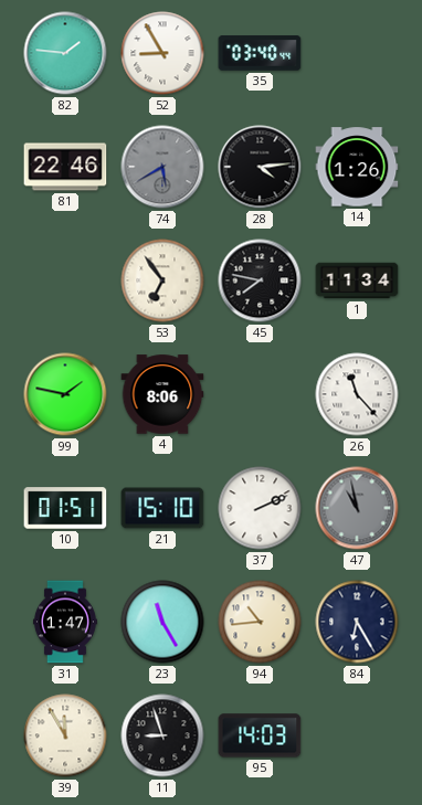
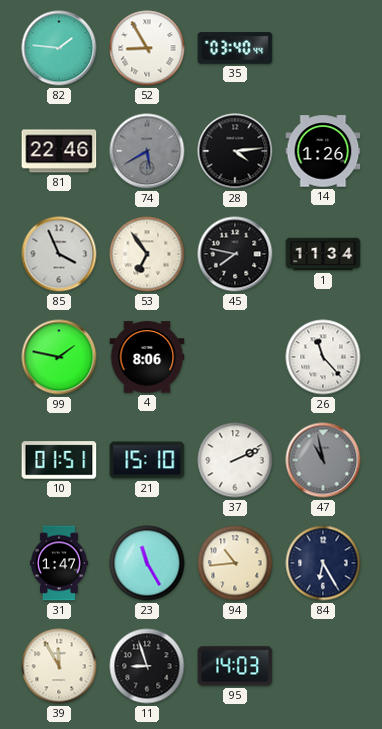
85: none -> 3:56 (59, 254)
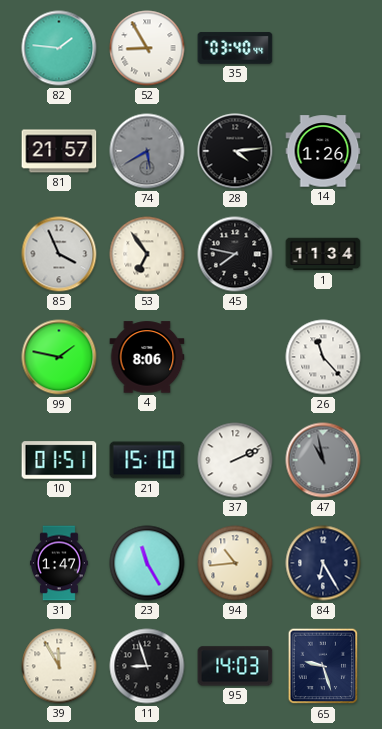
81: 22:46 -> 21:57 (59, 151)
65: none -> 9:27 (323, 666)
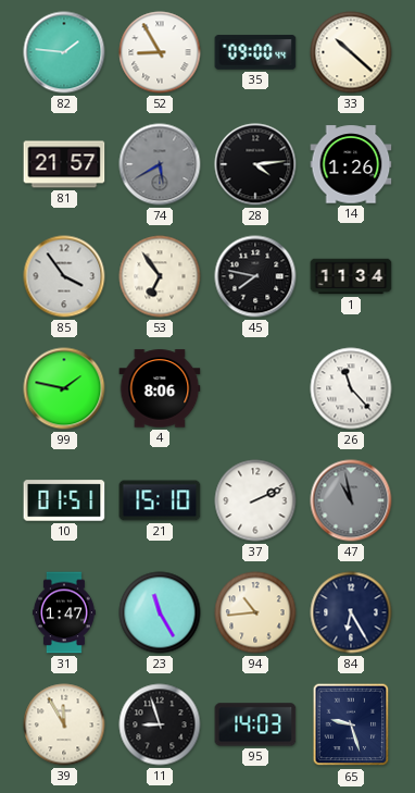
35: 03:40 -> 09:00 (255, 52)
33: none -> 10:22 (351, 52)
85: 3:56 -> 3:54 (64, 276)
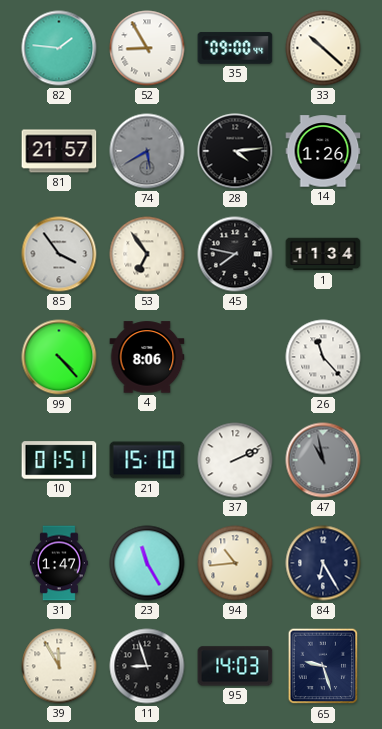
99: 1:47 -> 4:23 (59, 357)
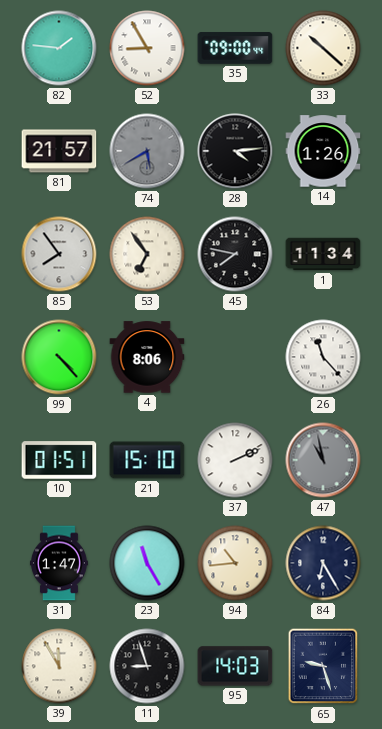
85: 3:54 -> 7:54 (59, 254)
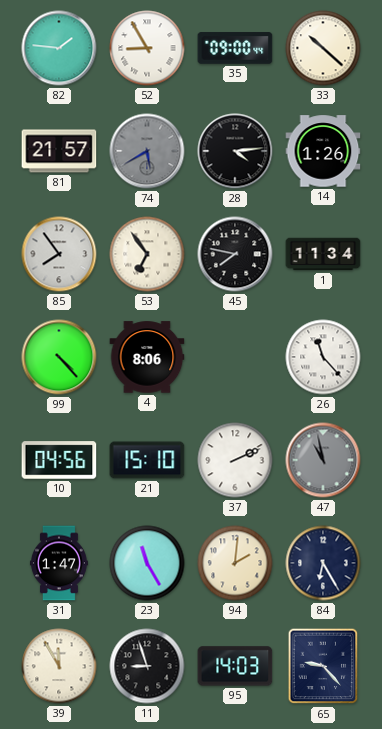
10: 01:51 -> 04:56 (59, 460)
94: 10:44 -> 2:01 (235, 563)
65: 9:27 -> 9:23 (323, 666)
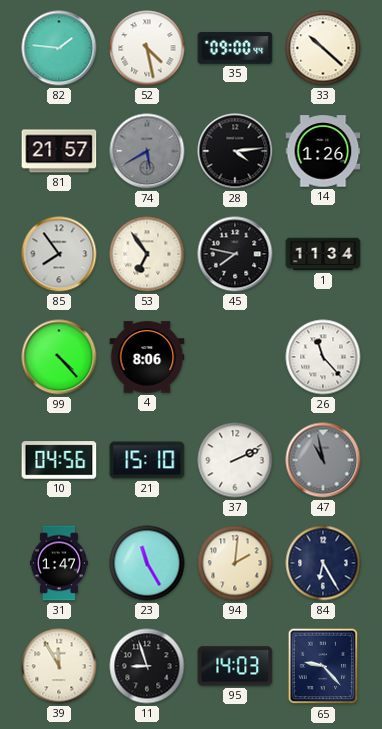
52: 8:55 -> 4:28 (147, 48)
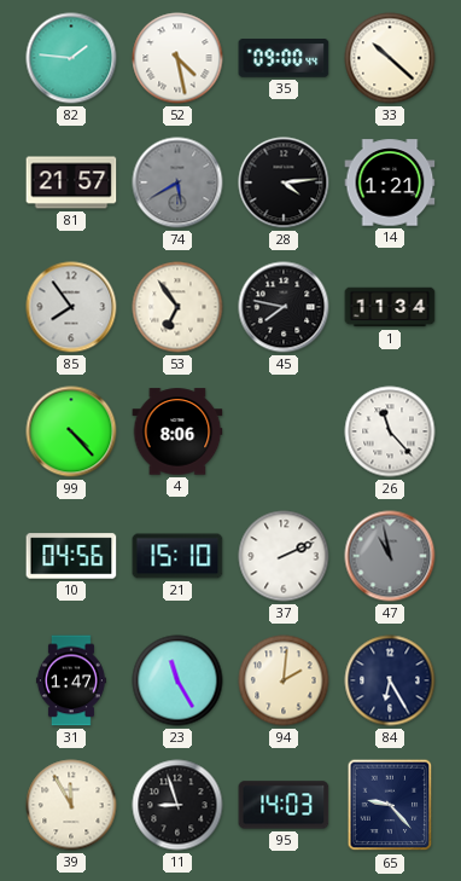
14: 1:26 -> 1:21 (390, 182)
